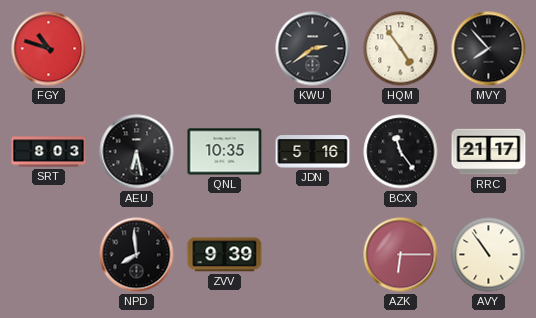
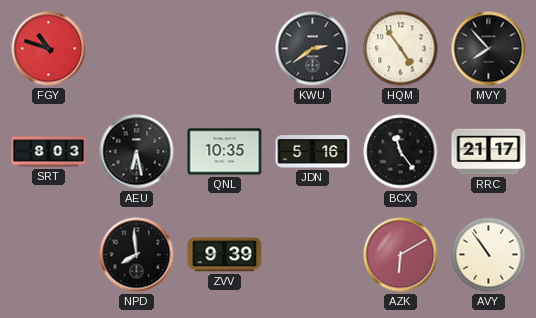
AZK: 6:15 -> 6:10 (401, 255)
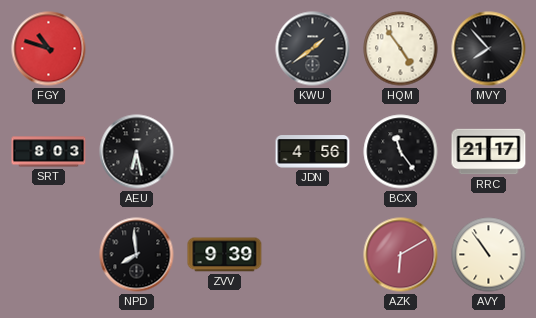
KWU: 2:39 -> 1:39 (313, 49)
QNL: 10:35 -> none (225, 152)
JDN: 5:16 -> 4:56 (313, 152)
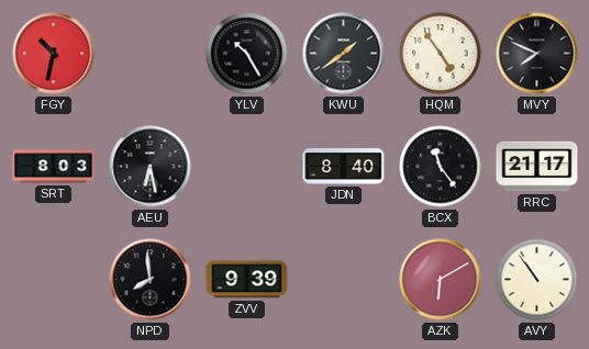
FGY: 10:48 -> 10:32 (54, 54)
YLV: none -> 10:25 (247, 54)
MVY: 7:53 -> 7:49 (537, 54)
JDN: 4:56 -> 8:40 (344, 167)
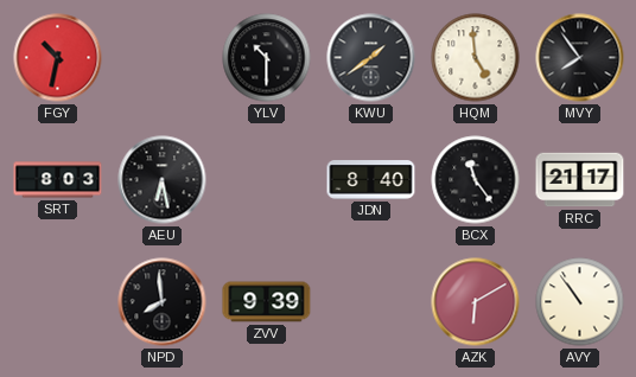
YLV: 10:25 -> 10:30 (267, 58)
HQM: 4:54 -> 4:59 (476, 58)
MVY: 7:49 -> 7:54 (580, 58)
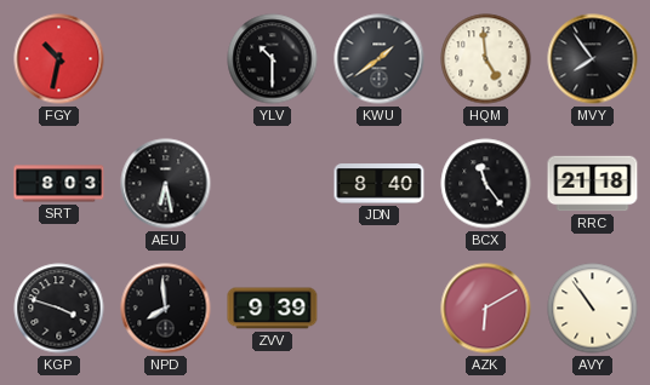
RRC: 21:17 -> 21:18 (593, 184)
KGP: none -> 3:48 (59, 309)
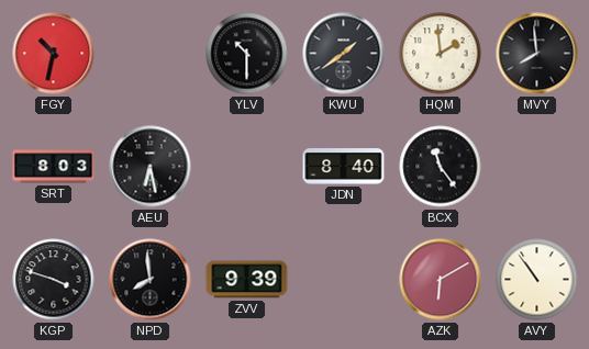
HQM: 4:59 -> 1:59 (441, 54)
MVY: 7:54 -> 7:59 (537, 54)
RRC: 21:18 -> none (593, 184)
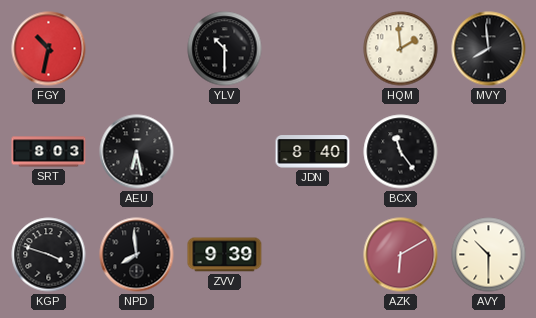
KWU: 1:39 -> none (344, 54)
AVY: 10:54 -> 10:30 (489, 255)
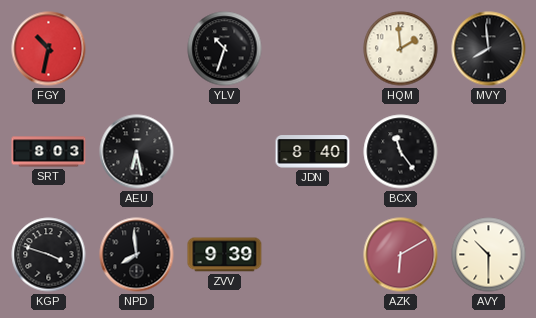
YLV: 10:30 -> 10:33 (225, 49)
